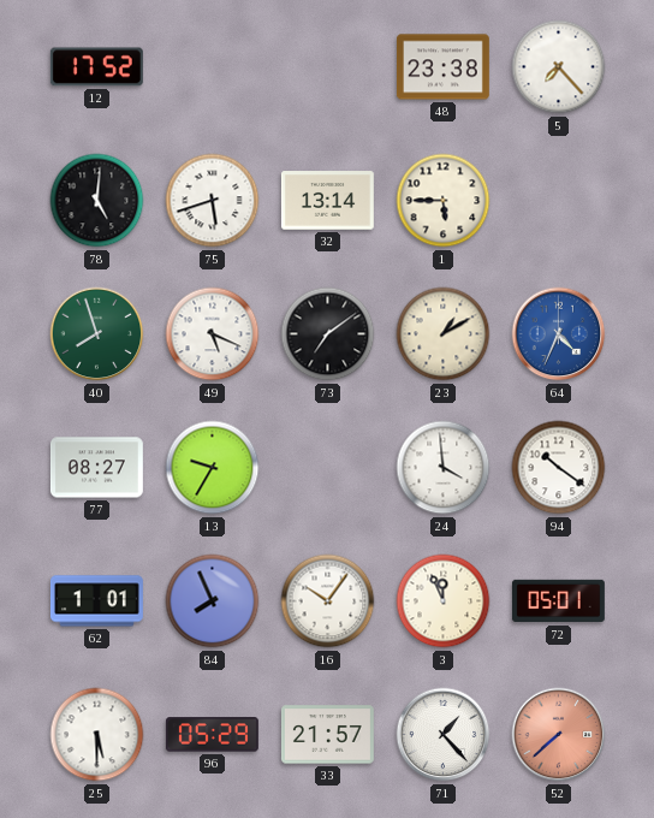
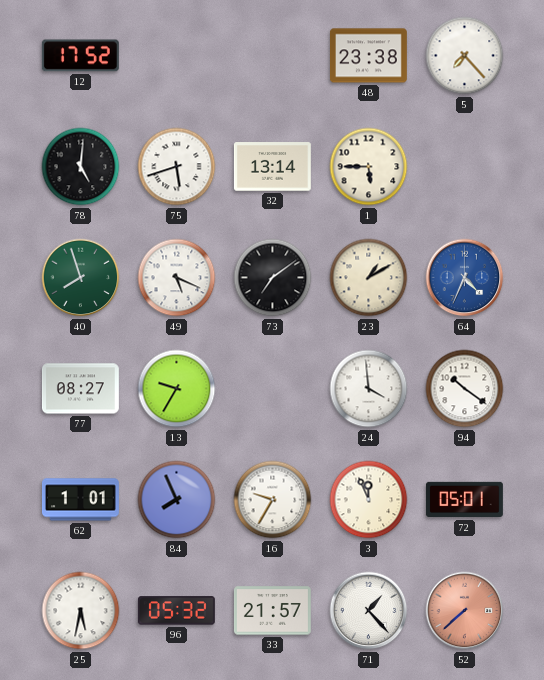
16: 10:06 -> 9:35 (273, 500)
25: 5:30 -> 5:32 (81, 611)
96: 05:29 -> 05:32 (176, 611)
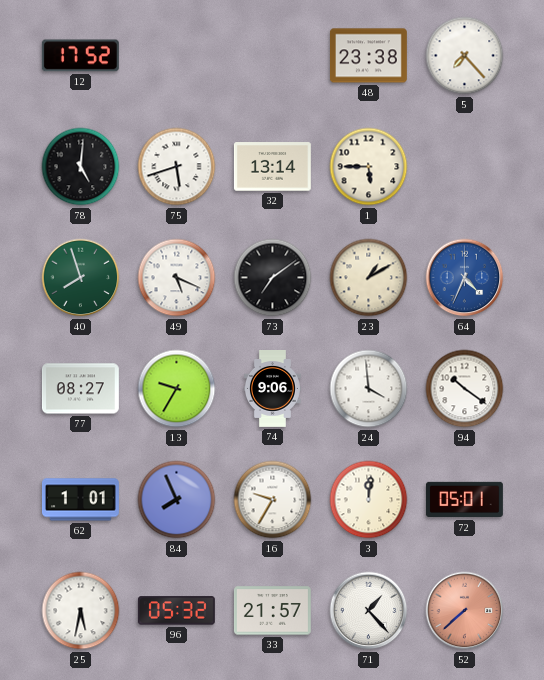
74: none -> 9:06 (272, 389)
3: 11:56 -> 12:01 (369, 500)
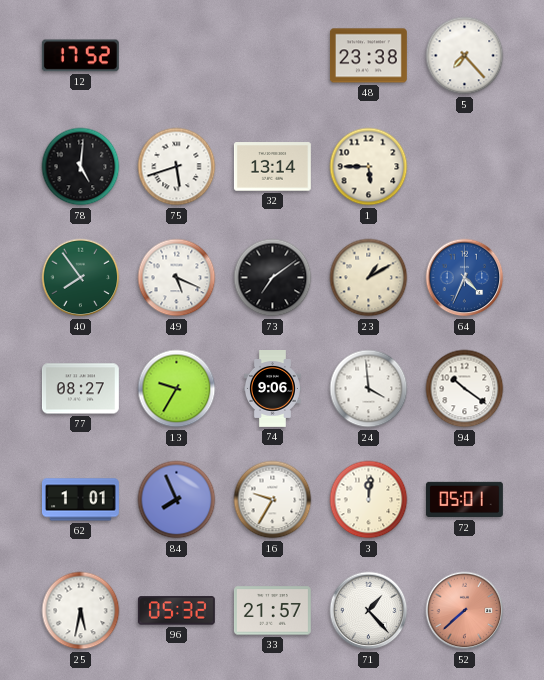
40: 7:57 -> 7:54 (81, 278)
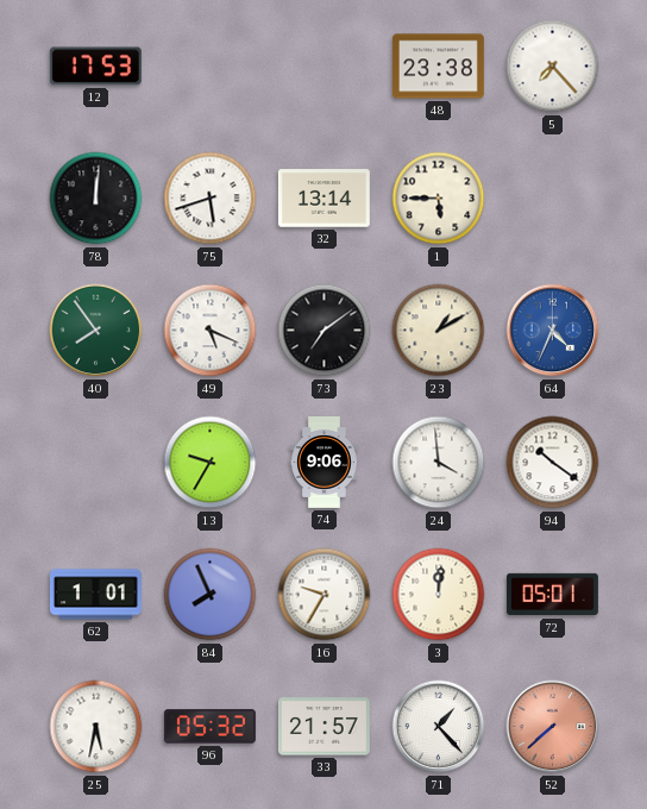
12: 17:52 -> 17:53 (95, 67)
78: 5:01 -> 12:01 (96, 199)
77: 08:27 -> none (80, 389)
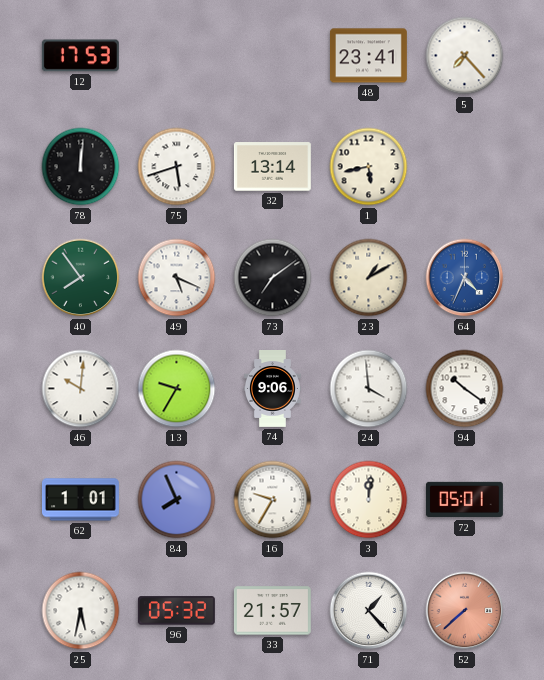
48: 23:38 -> 23:41 (368, 56)
1: 5:45 -> 5:43 (369, 167)
46: none -> 10:01 (81, 389)
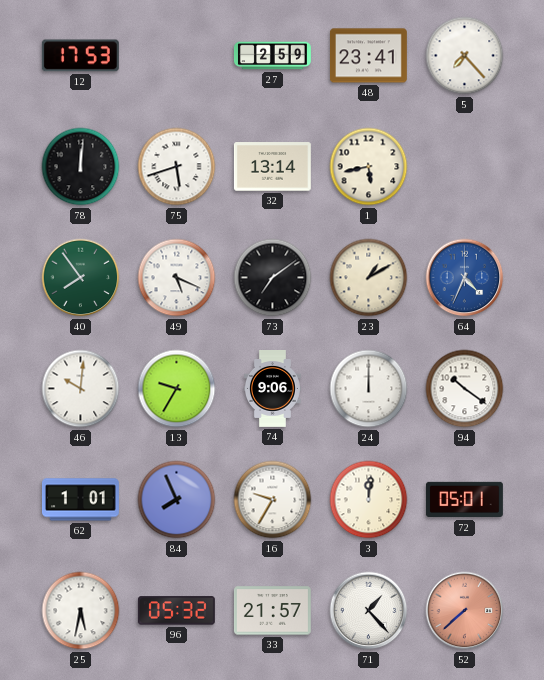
27: none -> 2:59 (272, 56)
24: 3:59 -> 12:00 (369, 389)
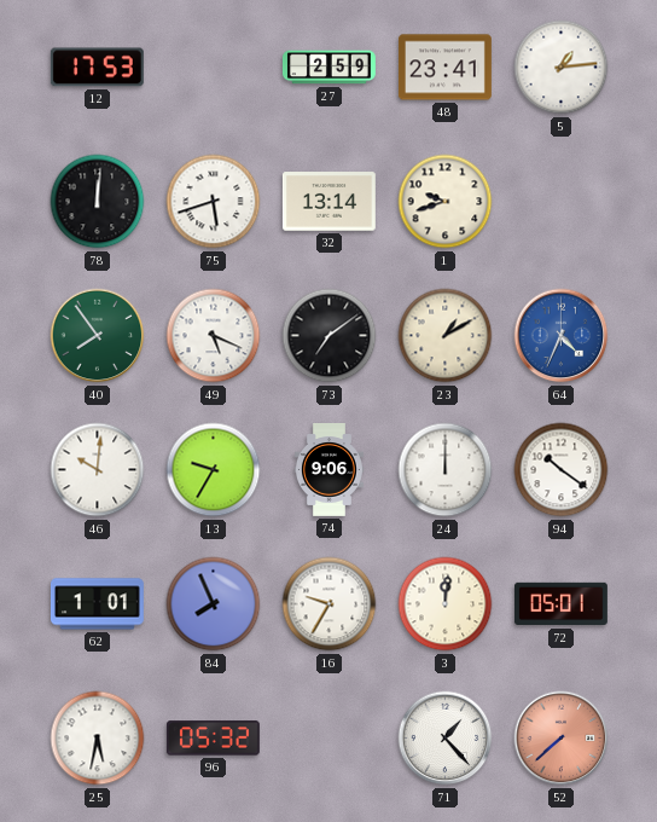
5: 7:23 -> 1:14 (562, 68)
1: 5:43 -> 9:42 (446, 202)
33: 21:57 -> none (272, 611)
